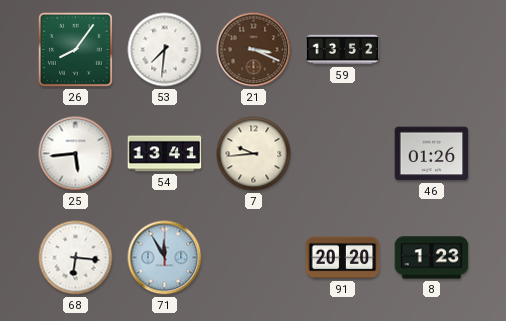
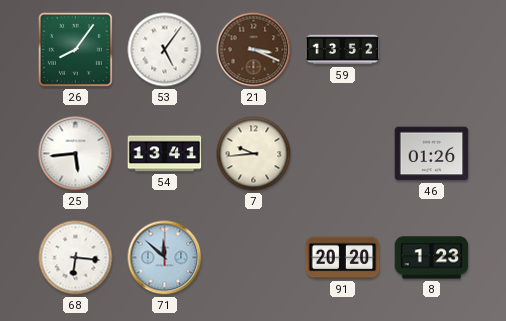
53: 7:31 -> 5:06 (165, 50)
71: 11:55 -> 11:52 (165, 258)
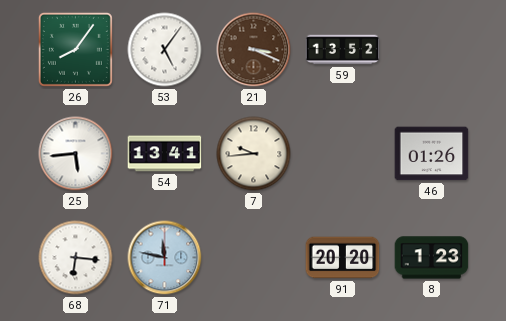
71: 11:52 -> 11:47 (165, 258)
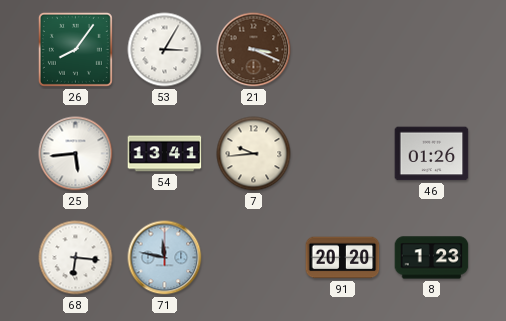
53: 5:06 -> 3:05 (165, 50)
59: 13:52 -> none (343, 50)
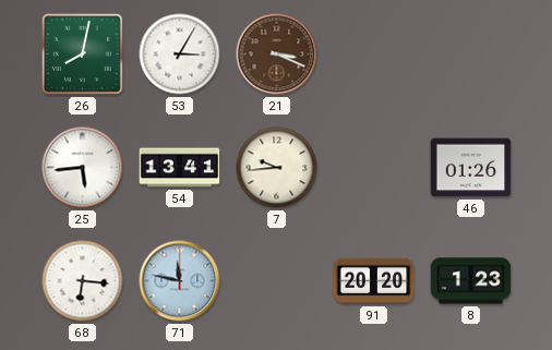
26: 8:06 -> 8:02 (82, 53)
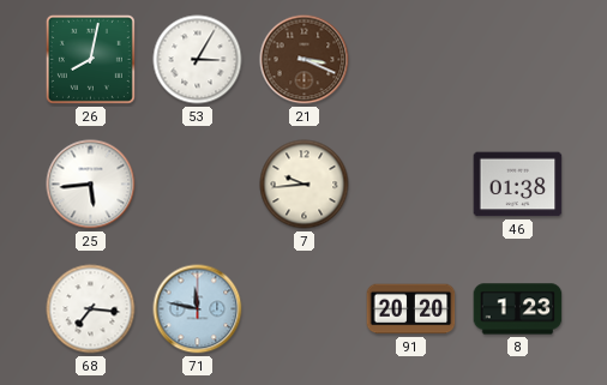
54: 13:41 -> none (180, 168)
46: 01:26 -> 01:38 (518, 185)
68: 6:16 -> 7:16 (91, 309)
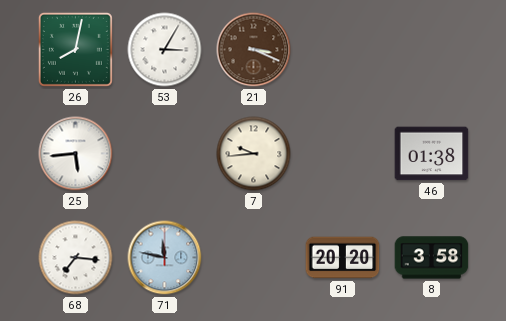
8: 1:23 -> 3:58 (432, 258)
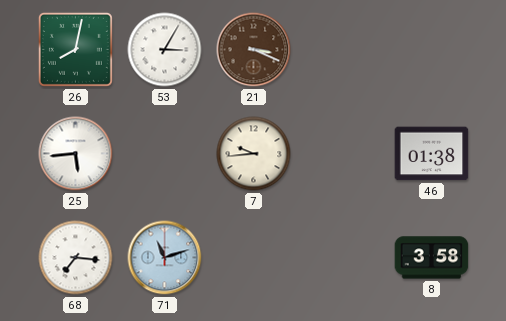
71: 11:47 -> 11:12 (165, 258)
91: 20:20 -> none (343, 258)
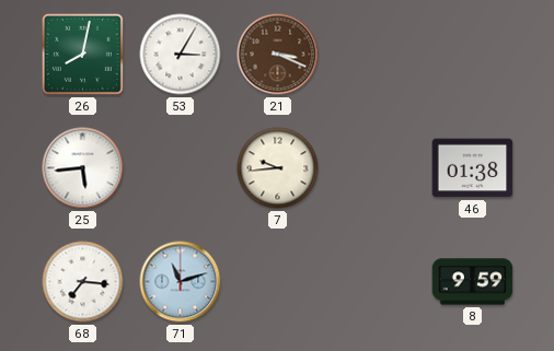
8: 3:58 -> 9:59 (473, 282)
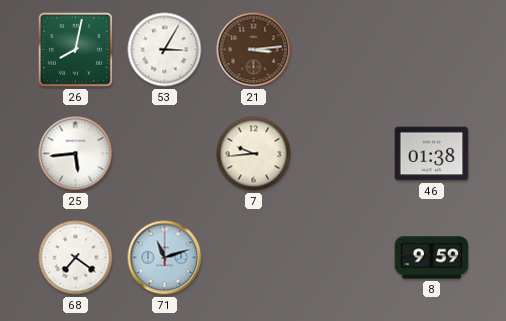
21: 3:19 -> 3:14 (254, 50)
68: 7:16 -> 7:21 (76, 258)
